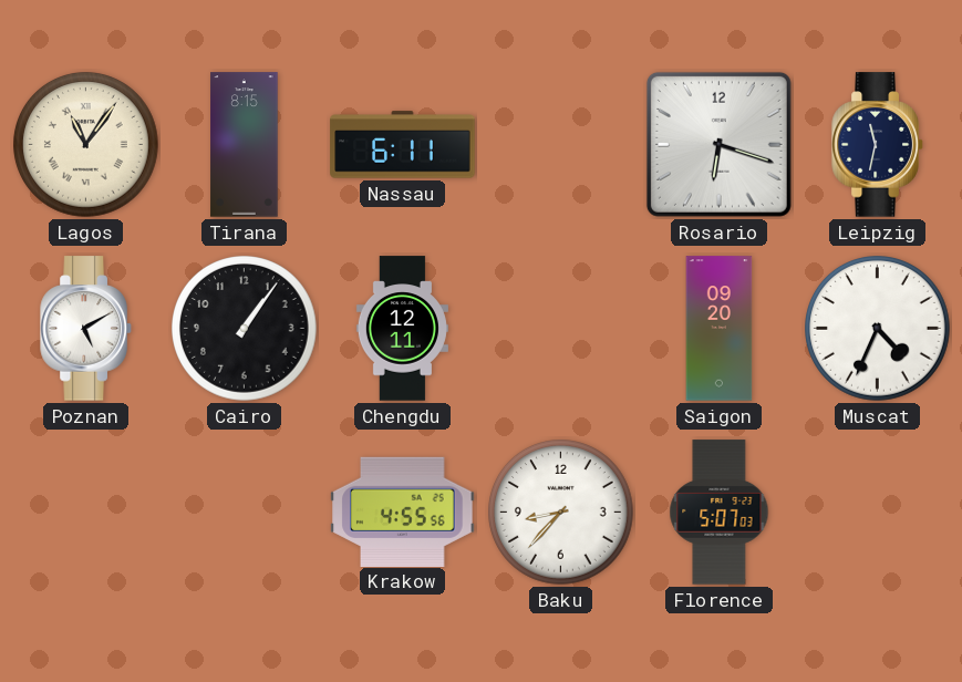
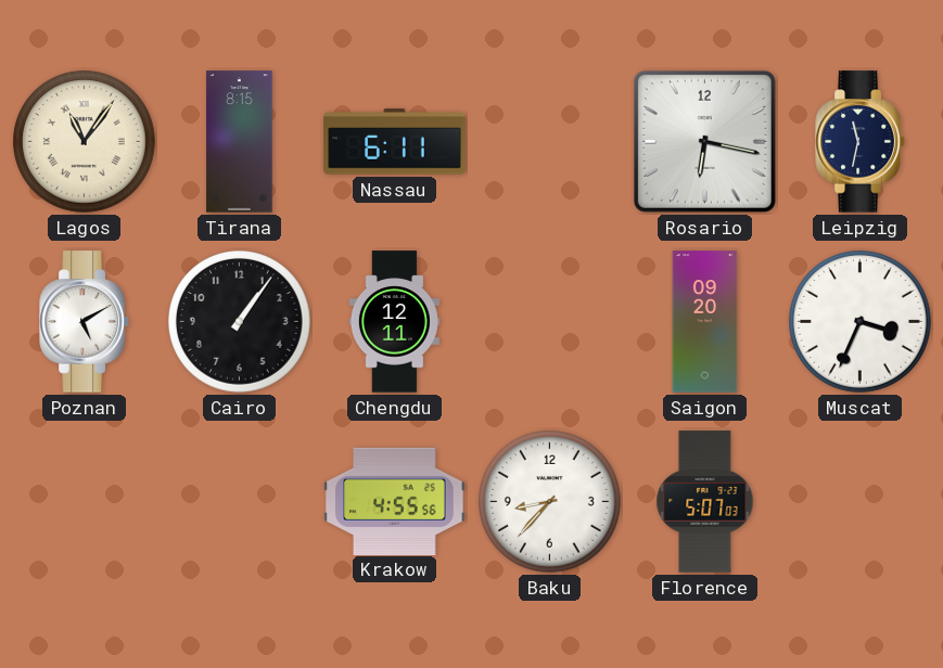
Rosario: 6:18 -> 6:17 (704, 141)
Muscat: 4:34 -> 3:34 (861, 322)
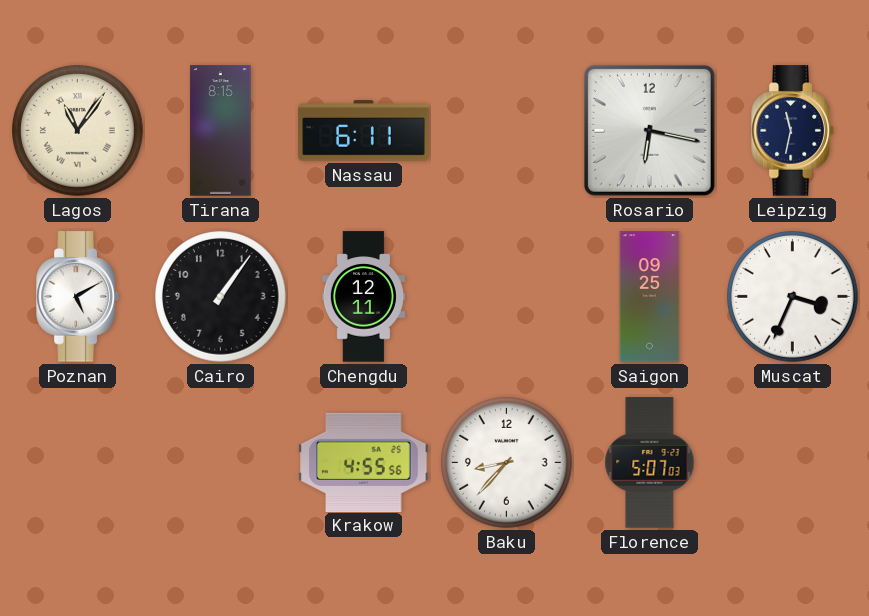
Saigon: 09:20 -> 09:25 (650, 297)
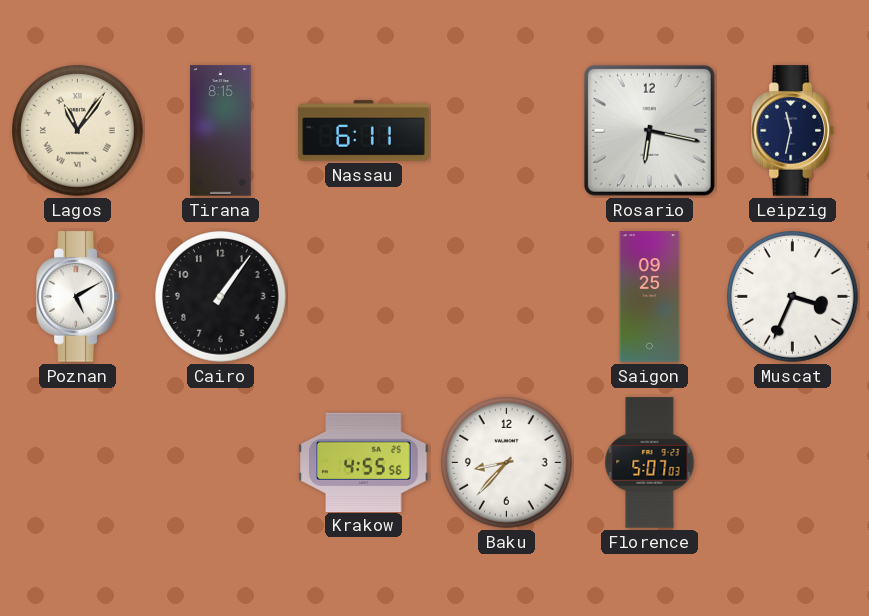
Chengdu: 12:11 -> none (363, 297)
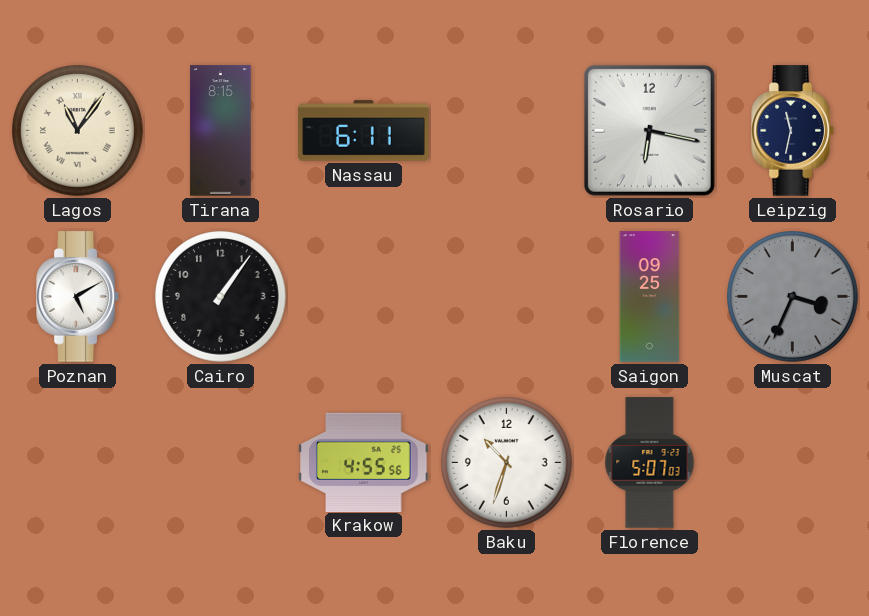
Muscat dial: white -> grey (793, 297)
Baku: 8:37 -> 10:33 (507, 463)
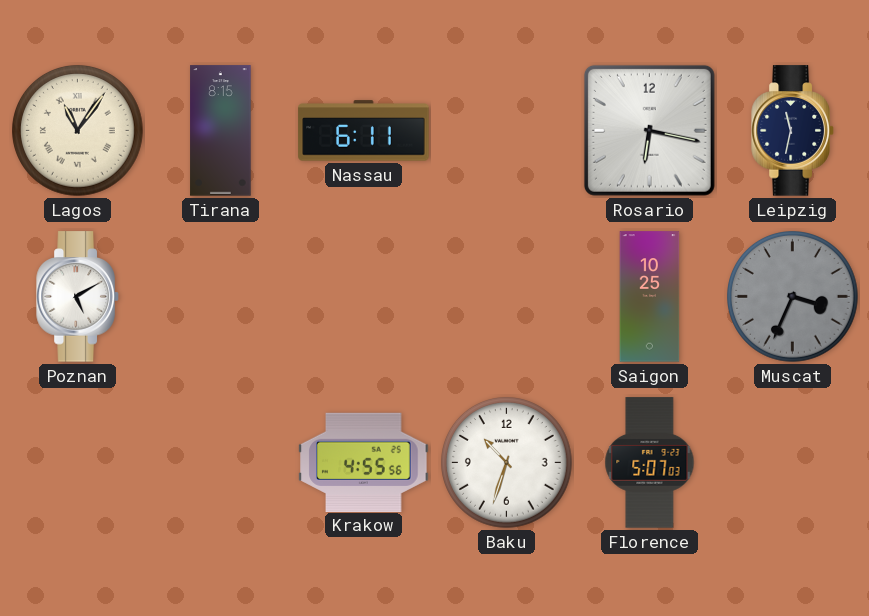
Cairo: 1:06 -> none (221, 297)
Saigon: 09:25 -> 10:25 (650, 297)
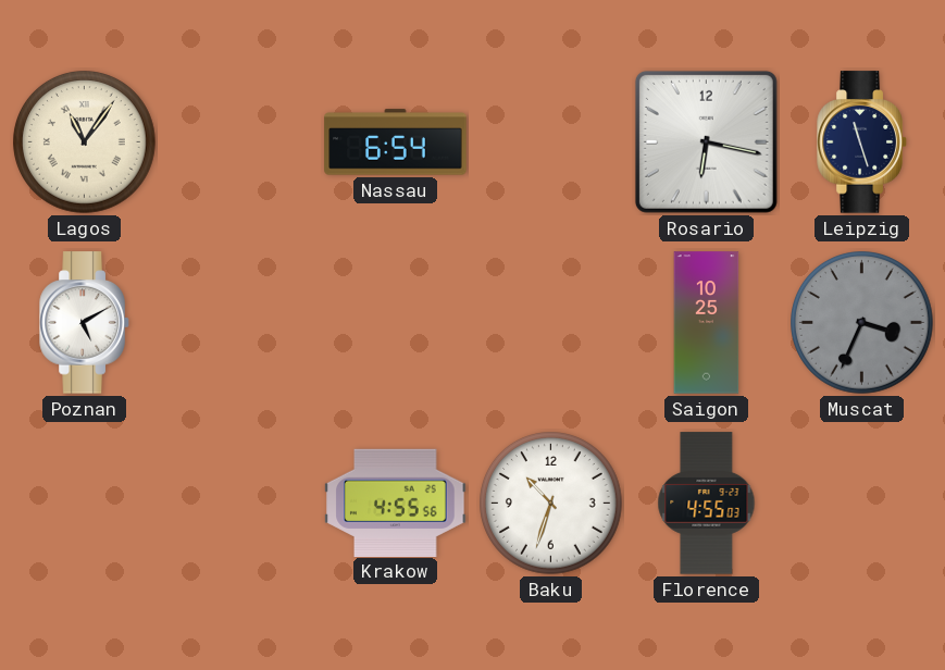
Tirana: 8:15 -> none (221, 131)
Nassau: 6:11 -> 6:54 (396, 142)
Leipzig: 11:32 -> 11:27 (862, 142)
Florence: 5:07 -> 4:55 (707, 504)
